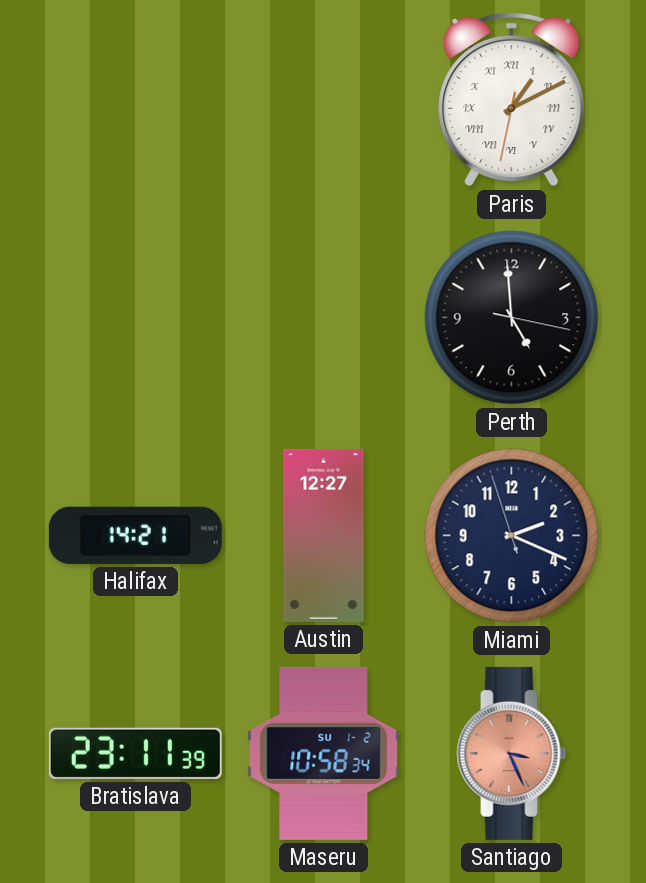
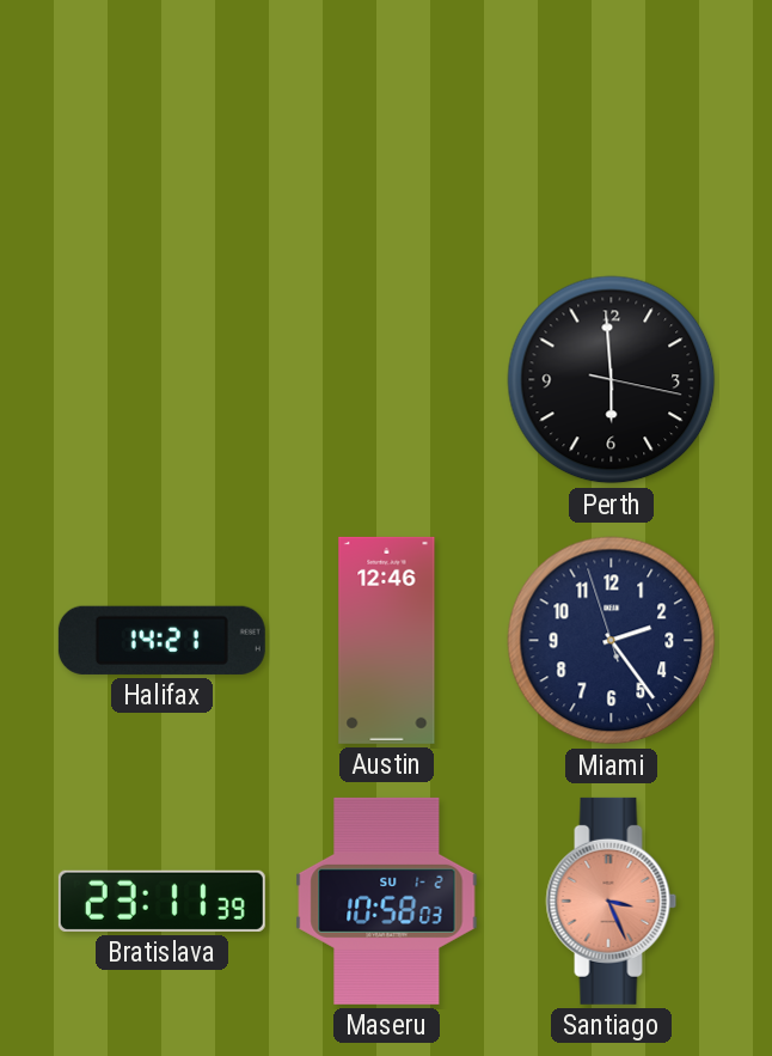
Paris: 1:10 -> none (512, 99)
Perth: 4:59 -> 5:59 (612, 380)
Austin: 12:27 -> 12:46 (387, 640)
Miami: 2:18 -> 2:23 (612, 641)
Maseru: 10:58:34 -> 10:58:03 (387, 901)
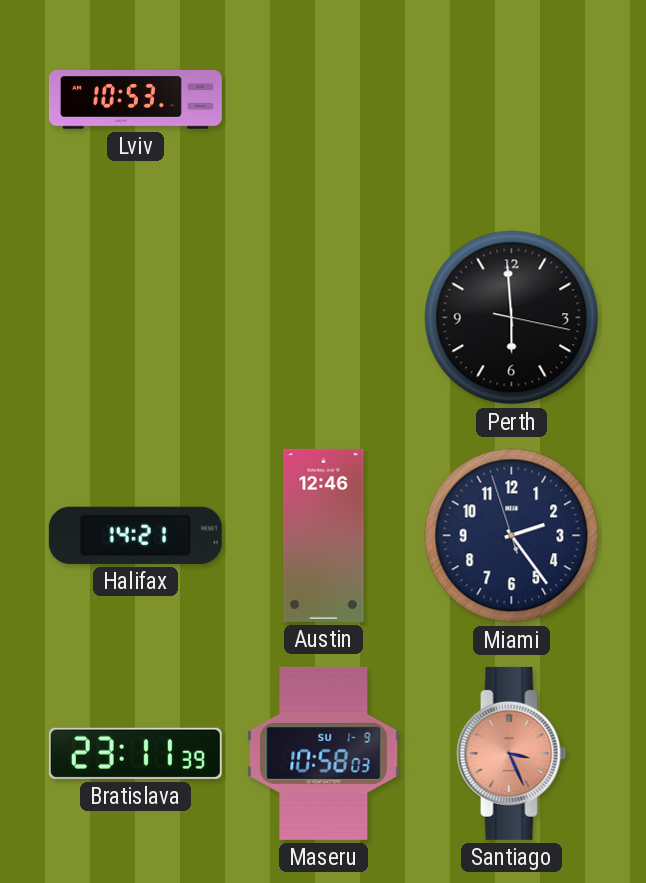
Lviv: none -> 10:53 (135, 100)
Maseru date: SU 1-2 -> SU 1-9 (324, 753)
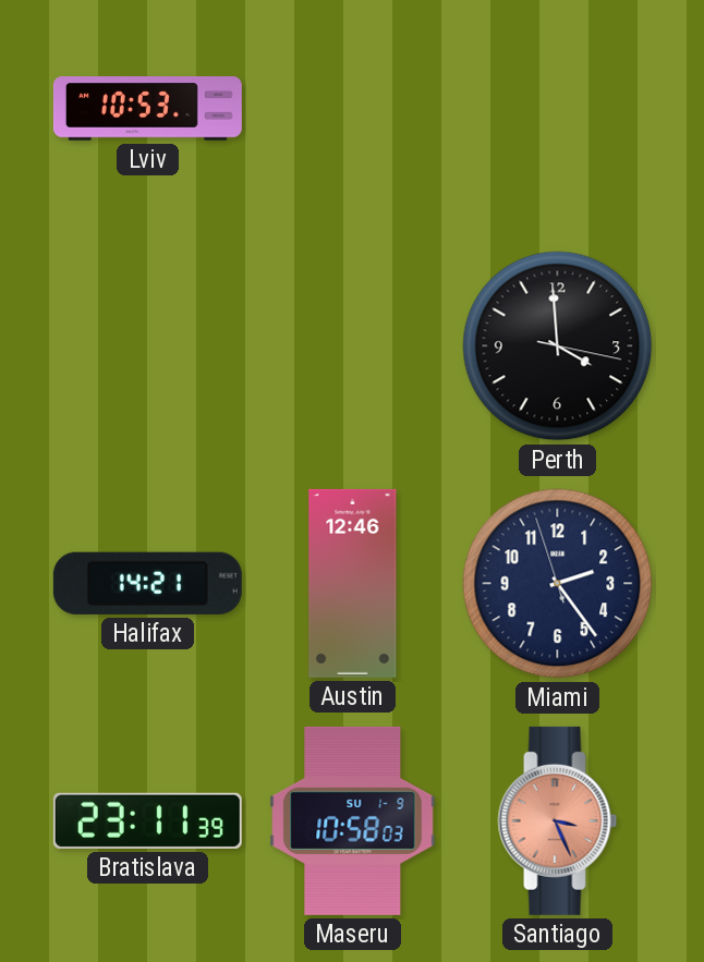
Perth: 5:59 -> 3:59 (558, 346)
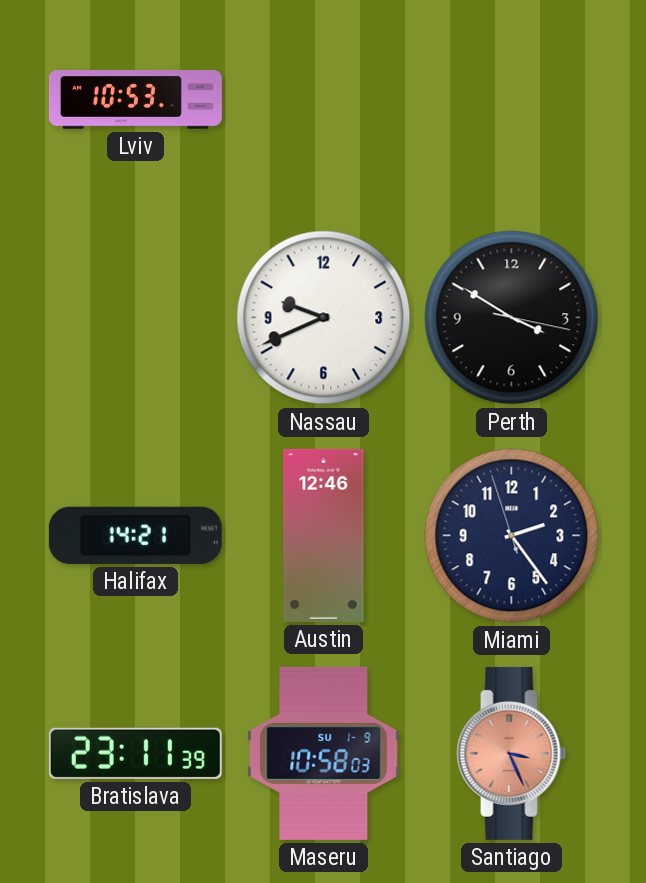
Nassau: none -> 9:41 (324, 318)
Perth: 3:59 -> 3:50 (512, 318)
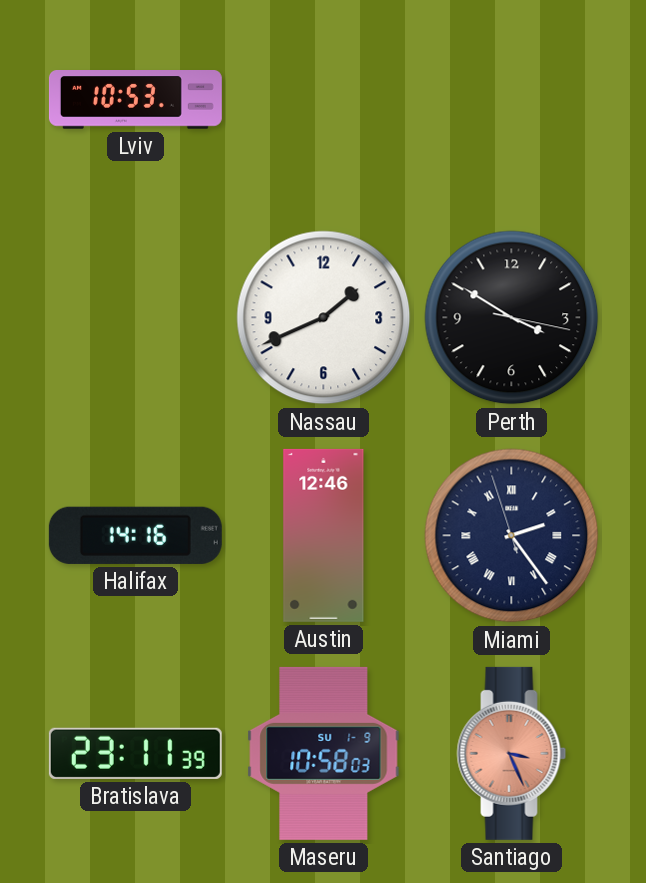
Nassau: 9:41 -> 1:41 (324, 318)
Halifax: 14:21 -> 14:16 (135, 535)
Miami numerals: Arabic -> Roman (512, 536)
